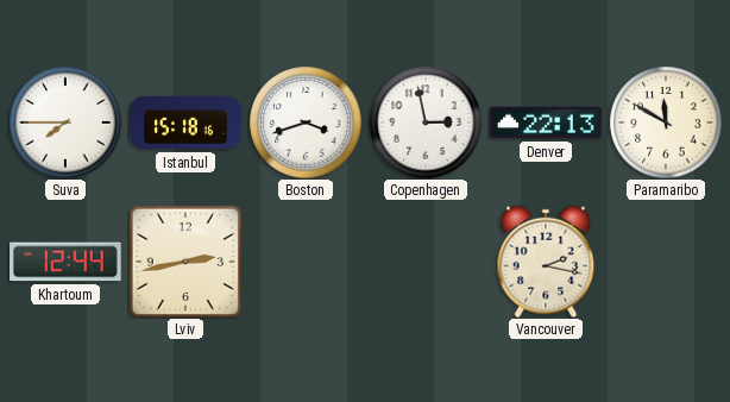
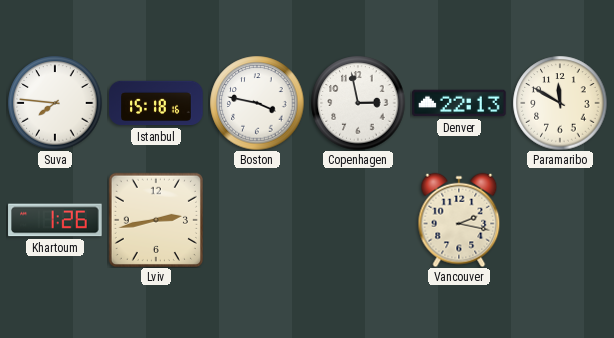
Suva: 7:45 -> 7:46 (55, 103)
Boston: 3:42 -> 3:47 (257, 103)
Khartoum: 12:44 -> 1:26 (55, 220)
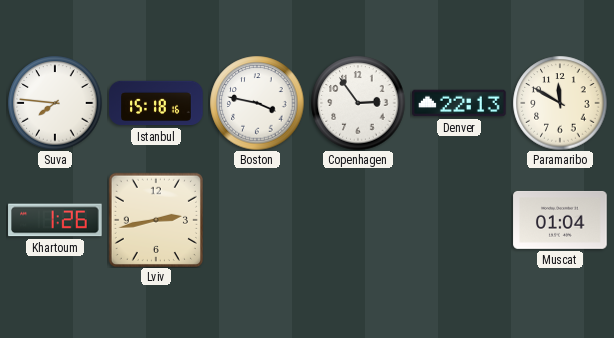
Copenhagen: 2:58 -> 2:54 (358, 103)
Vancouver: 2:17 -> none (459, 220)
Muscat: none -> 01:04 (560, 220)
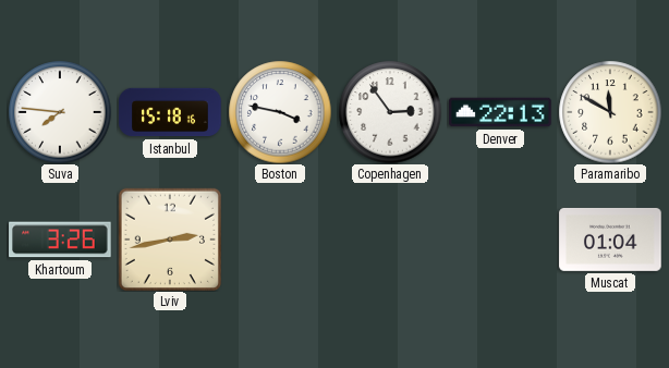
Khartoum: 1:26 -> 3:26 (60, 240)
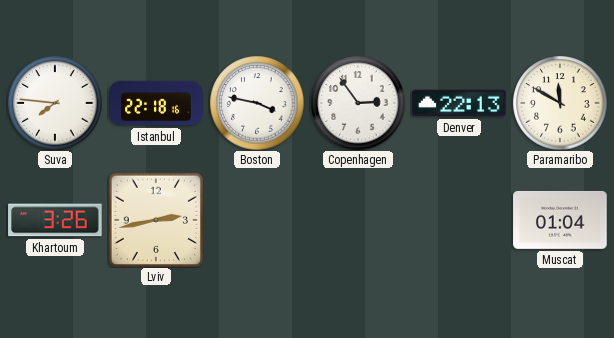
Istanbul: 15:18 -> 22:18 (156, 103)
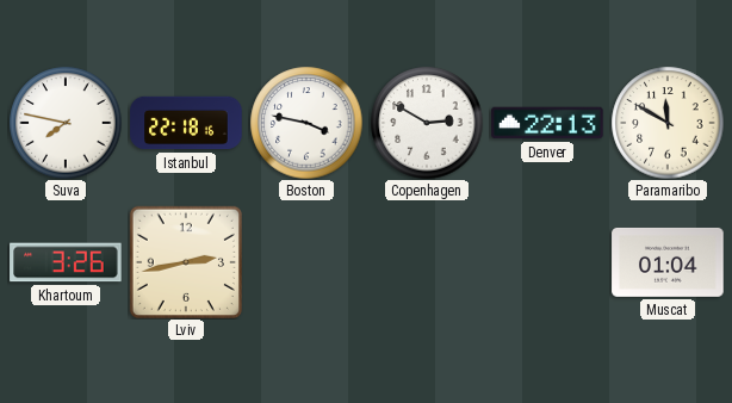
Suva: 7:46 -> 7:47 (66, 123)
Copenhagen: 2:54 -> 2:50 (427, 123)
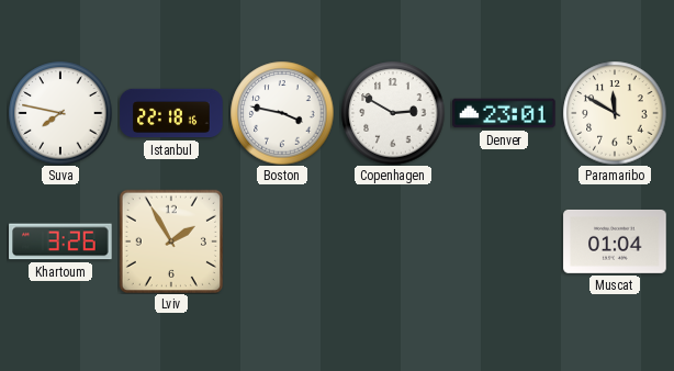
Denver: 22:13 -> 23:01 (504, 113)
Lviv: 2:43 -> 1:55 (171, 241)
